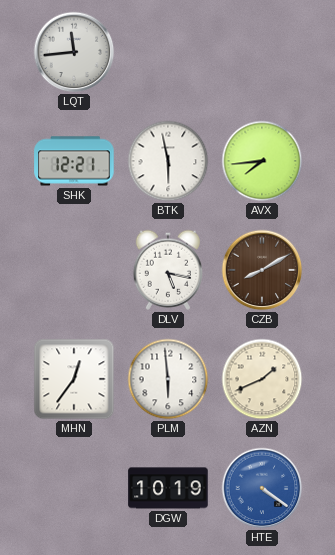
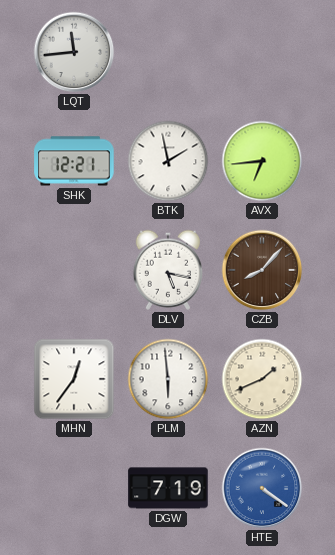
BTK: 5:58 -> 1:58 (168, 161)
AVX: 7:44 -> 6:44 (262, 161)
CZB: 8:10 -> 8:07 (262, 270)
DGW: 10:19 -> 7:19 (168, 488)
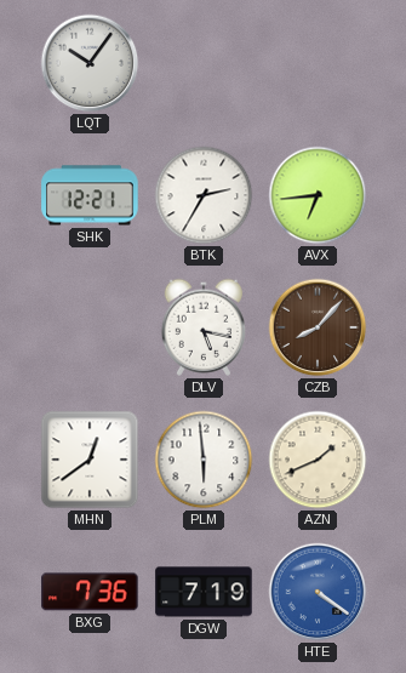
LQT: 11:44 -> 10:06 (90, 63)
BTK: 1:58 -> 2:35 (204, 195)
MHN: 12:36 -> 12:39 (90, 460)
BXG: none -> 7:36 (90, 592)
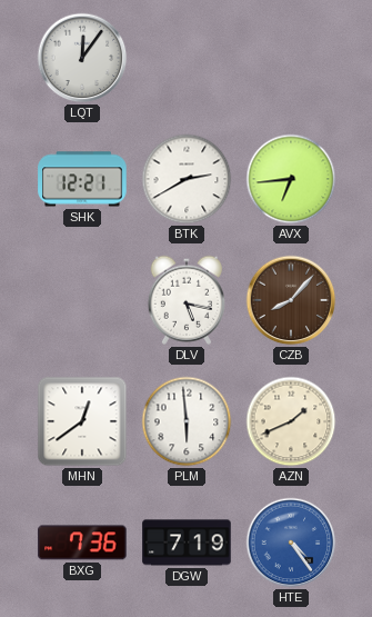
LQT: 10:06 -> 12:06 (82, 58)
BTK: 2:35 -> 2:40 (187, 179)
HTE: 4:21 -> 4:24 (291, 543)
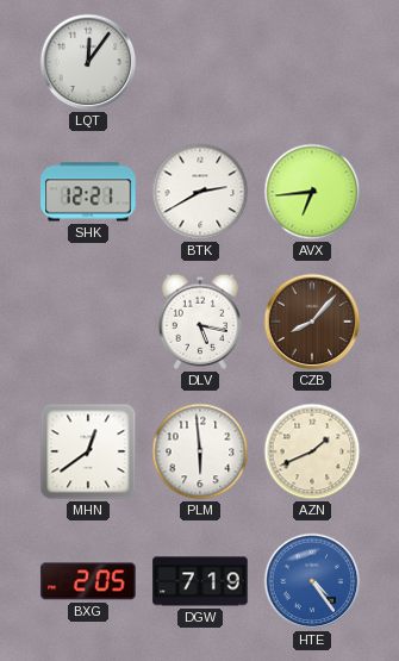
BXG: 7:36 -> 2:05 (88, 581)
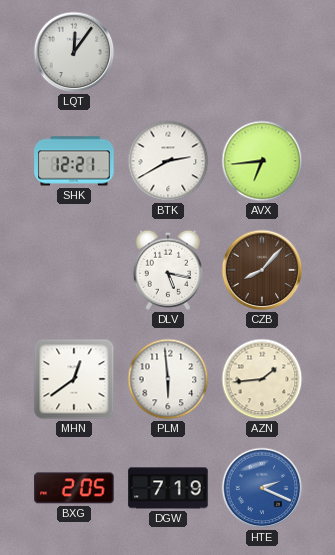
AZN: 1:41 -> 1:44 (262, 379)
HTE: 4:24 -> 2:19 (262, 488)
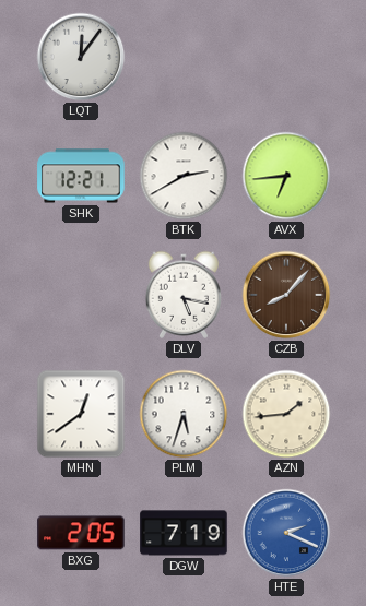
PLM: 5:59 -> 5:33 (184, 414)
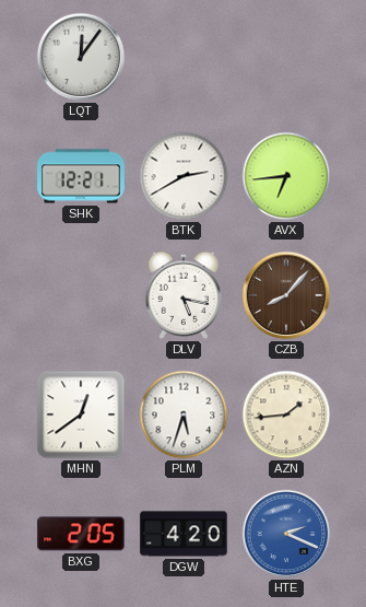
DGW: 7:19 -> 4:20 (184, 534)
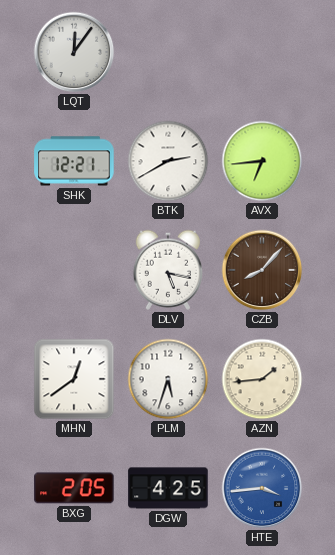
DGW: 4:20 -> 4:25 (168, 488)
HTE: 2:19 -> 3:44 (262, 488)
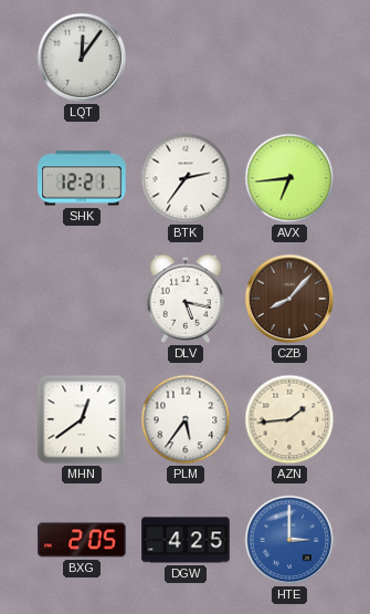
BTK: 2:40 -> 2:36 (186, 178)
PLM: 5:33 -> 5:36 (186, 419)
HTE: 3:44 -> 3:00 (289, 540)
